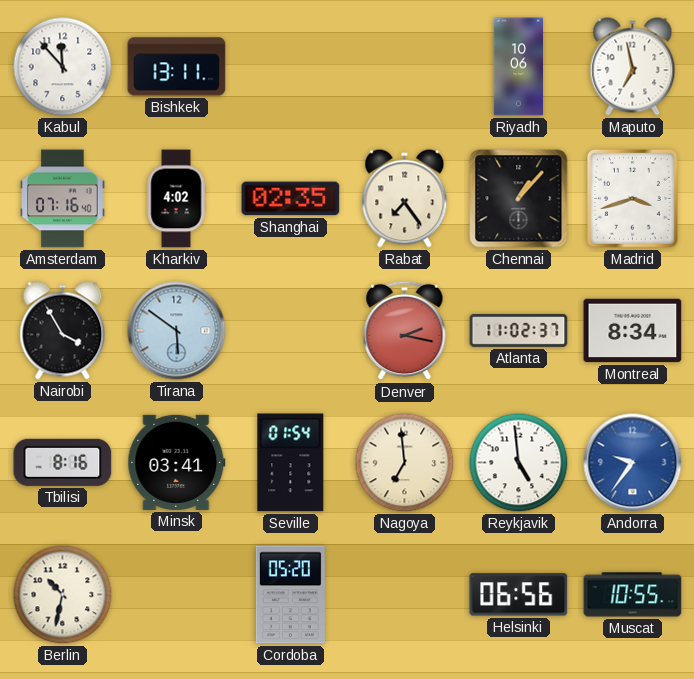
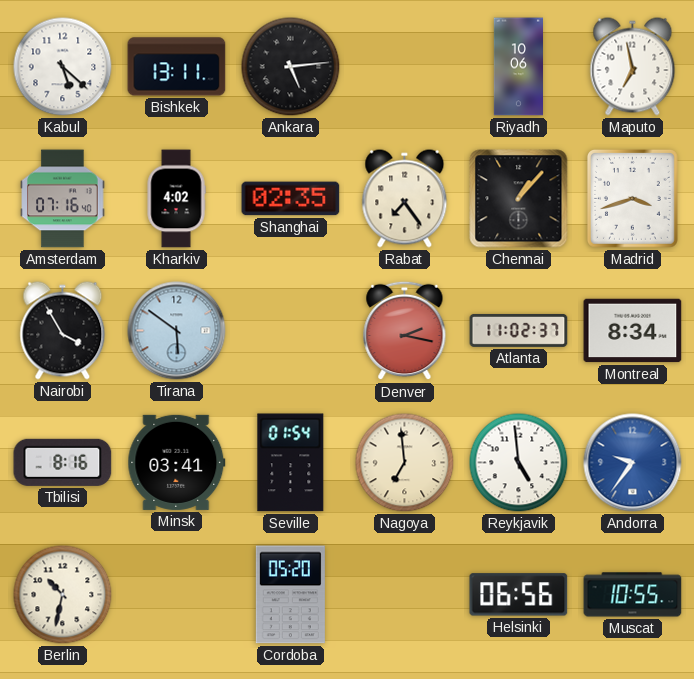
Kabul: 11:53 -> 5:22 (63, 67)
Ankara: none -> 5:14 (291, 67)
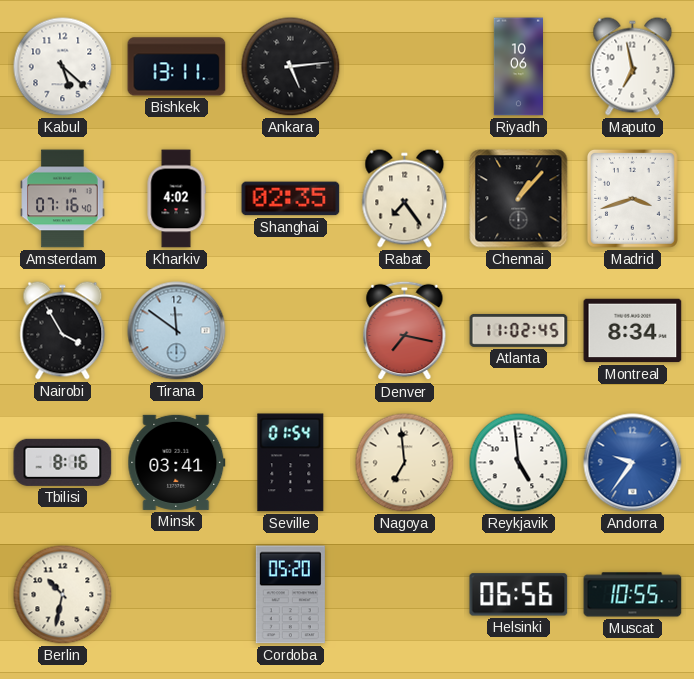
Tirana: 5:51 -> 11:51 (177, 331)
Denver: 2:17 -> 7:17 (405, 331)
Atlanta: 11:02:37 -> 11:02:45 (519, 330)
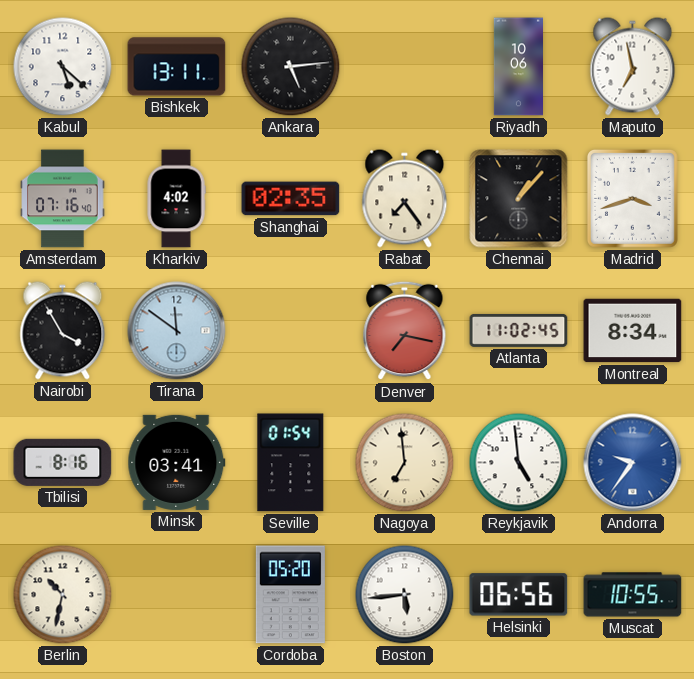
Boston: none -> 5:44 (405, 595)
